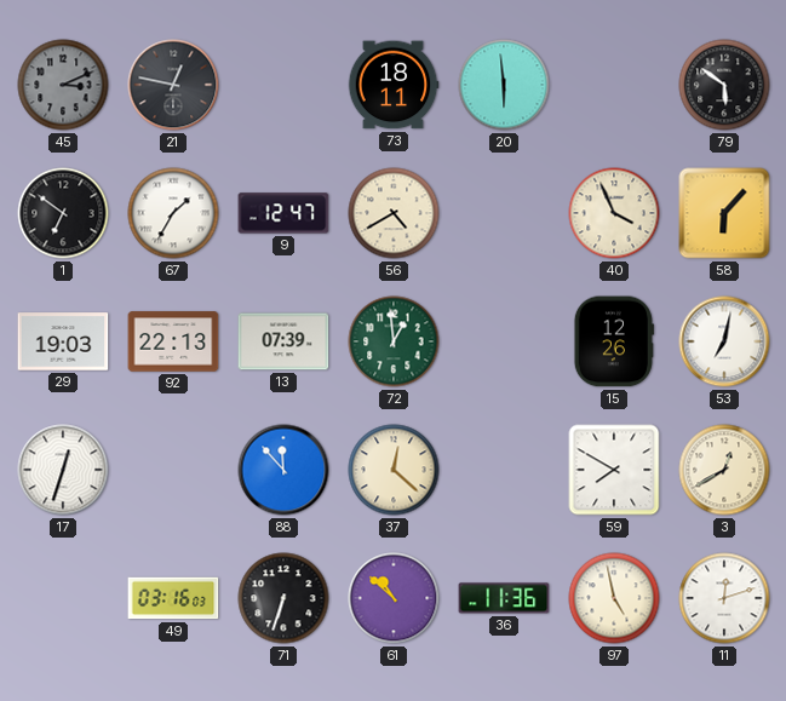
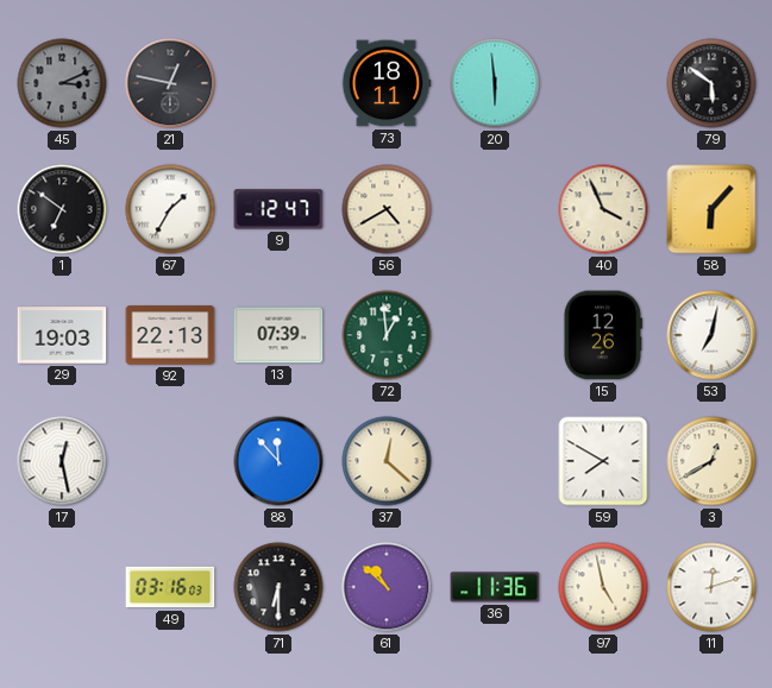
17: 12:33 -> 12:28 (62, 461)
71: 6:33 -> 6:30 (278, 587)
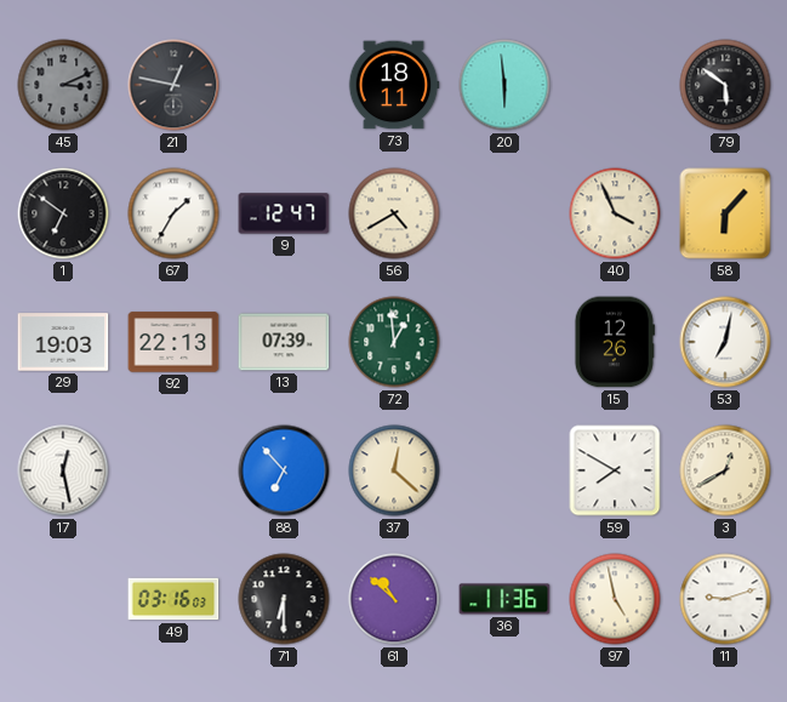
88: 11:53 -> 6:53 (284, 470)
11: 12:12 -> 9:12 (725, 599)
